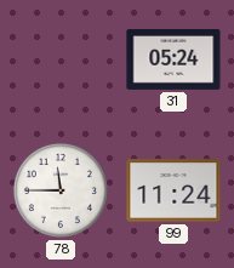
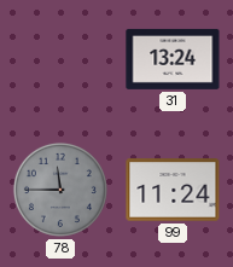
31: 05:24 -> 13:24 (173, 59)
78 dial: white -> grey (60, 190)
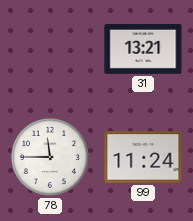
31: 13:24 -> 13:21 (143, 49)
78 dial: grey -> white (50, 157)
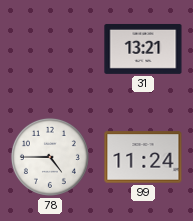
78: 11:45 -> 4:45 (50, 157)
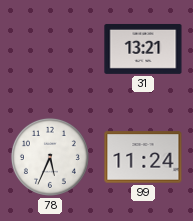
78: 4:45 -> 5:34 (50, 157)
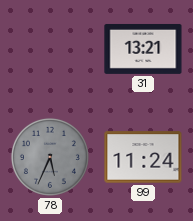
78 dial: white -> grey (50, 157)
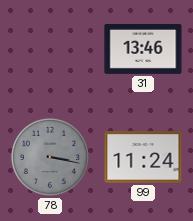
31: 13:21 -> 13:46 (143, 49)
78: 5:34 -> 3:17 (50, 157)
